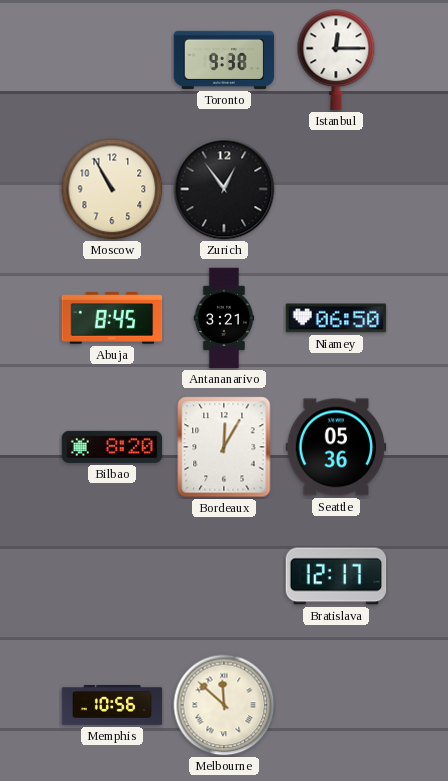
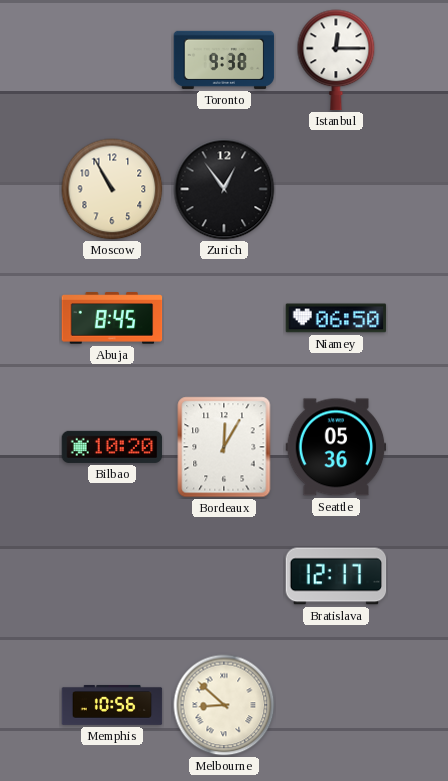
Antananarivo: 3:21 -> none (224, 318)
Bilbao: 8:20 -> 10:20 (112, 447)
Melbourne: 11:52 -> 8:52 (224, 705)
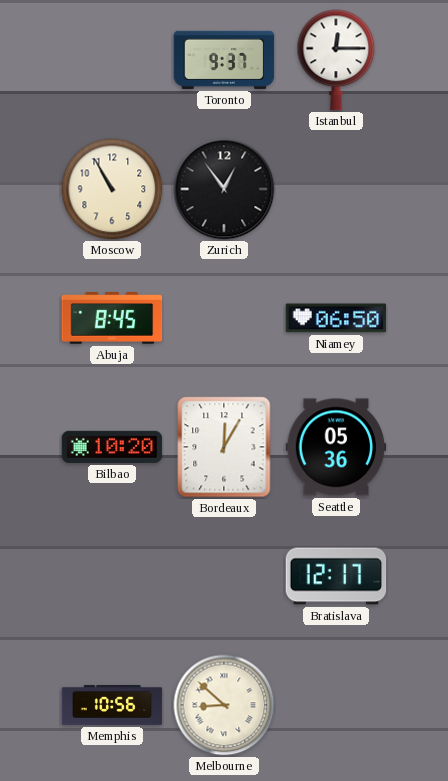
Toronto: 9:38 -> 9:37 (224, 60)
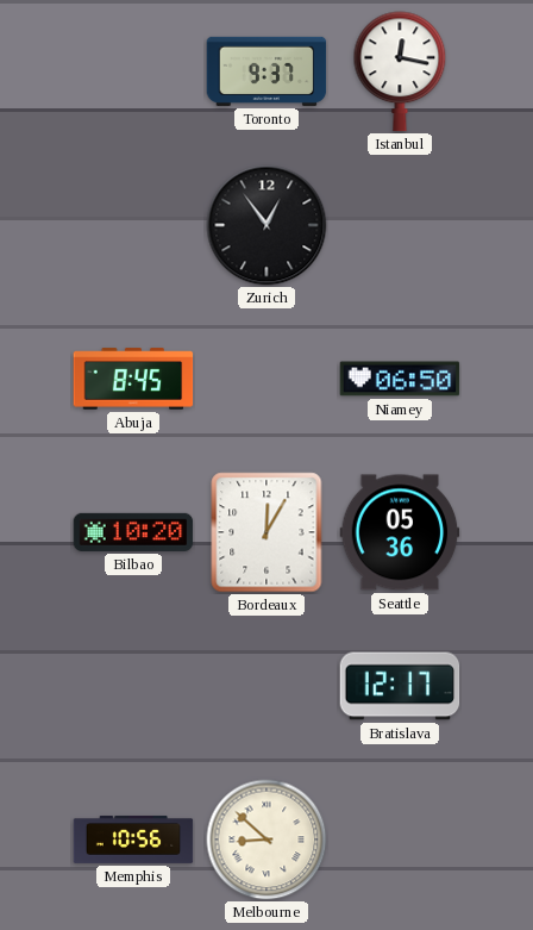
Istanbul: 12:15 -> 12:17 (400, 71)
Moscow: 10:55 -> none (112, 189)
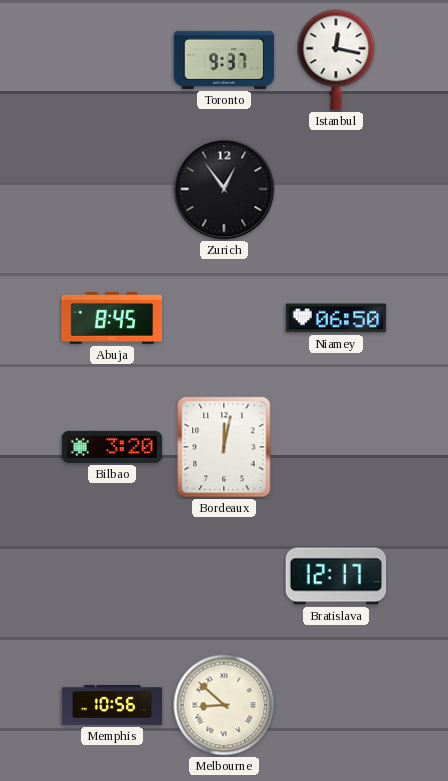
Bilbao: 10:20 -> 3:20 (112, 447)
Bordeaux: 12:05 -> 12:02 (224, 447)
Seattle: 05:36 -> none (400, 532)
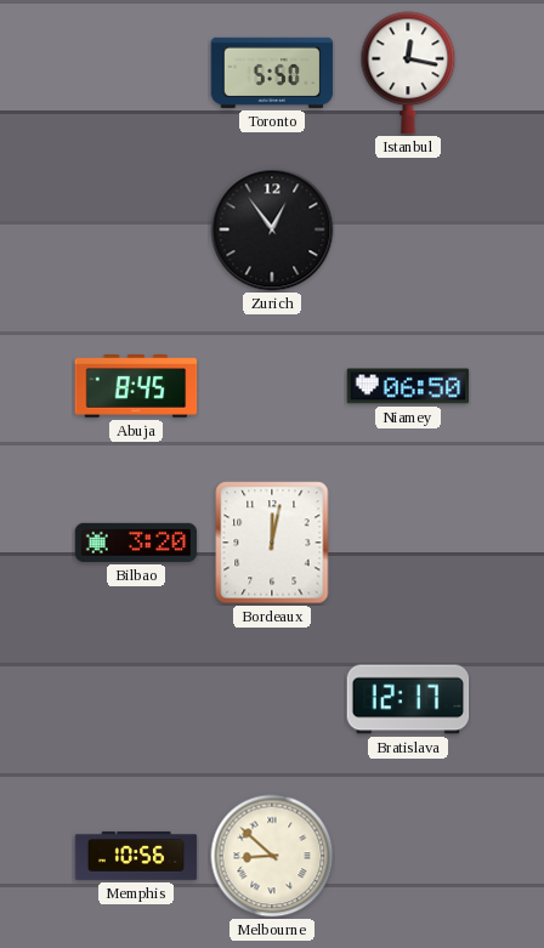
Toronto: 9:37 -> 5:50 (272, 73)
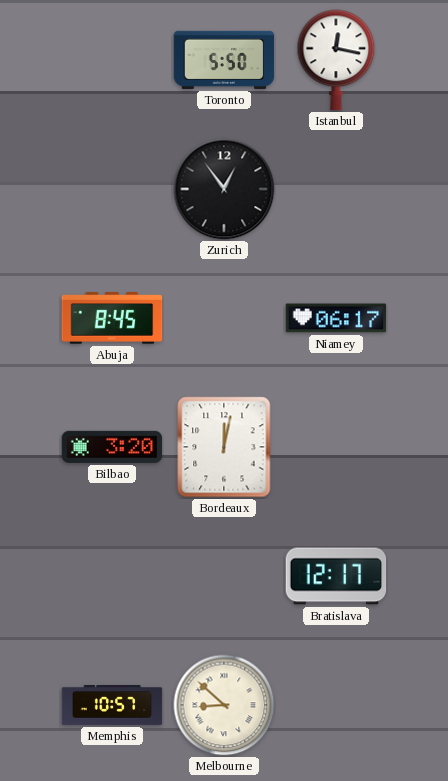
Niamey: 06:50 -> 06:17 (336, 318)
Memphis: 10:56 -> 10:57 (112, 705)
